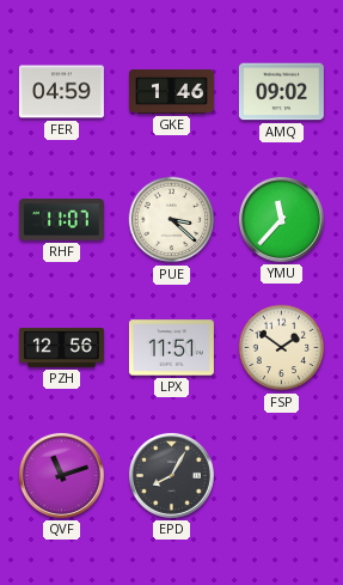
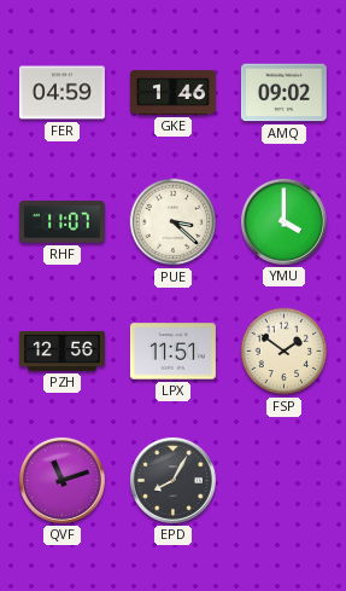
YMU: 11:37 -> 4:00 (283, 221)
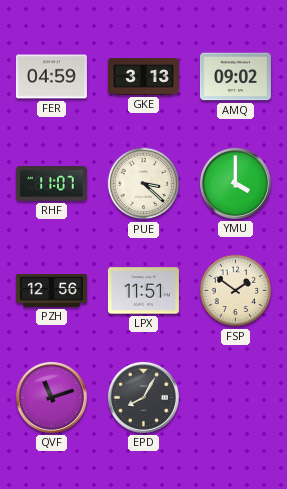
GKE: 1:46 -> 3:13 (143, 77)
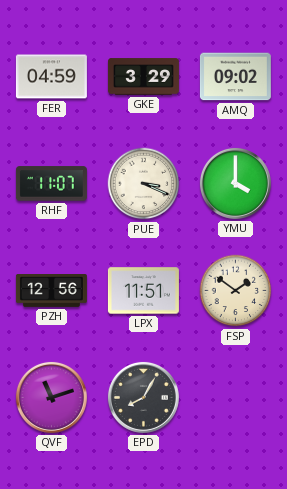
GKE: 3:13 -> 3:29 (143, 77)
PUE: 3:22 -> 3:19 (144, 184)
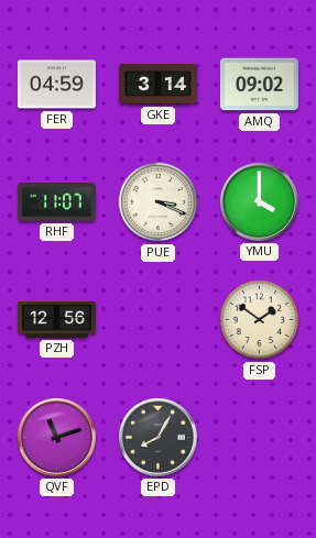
GKE: 3:29 -> 3:14 (157, 85)
LPX: 11:51 -> none (143, 291)
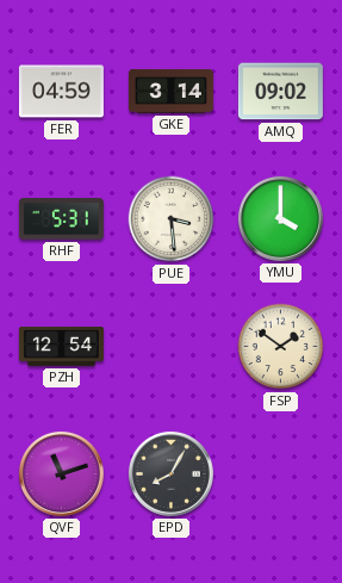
RHF: 11:07 -> 5:31 (61, 219)
PUE: 3:19 -> 3:29 (172, 219)
PZH: 12:56 -> 12:54 (61, 347)
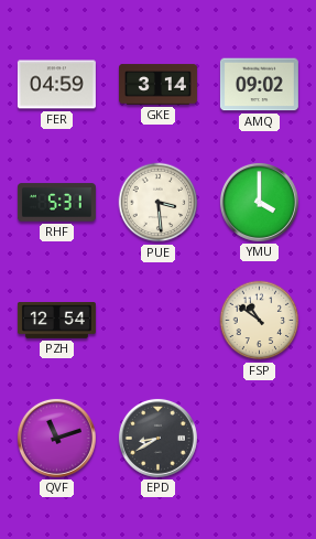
FSP: 1:51 -> 10:51 (260, 321)
EPD: 8:05 -> 8:40 (157, 438)
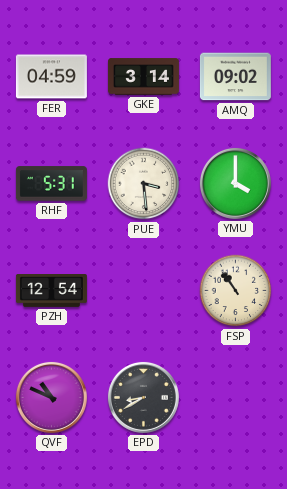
FSP: 10:51 -> 10:54 (236, 291)
QVF: 11:12 -> 10:49 (51, 397)
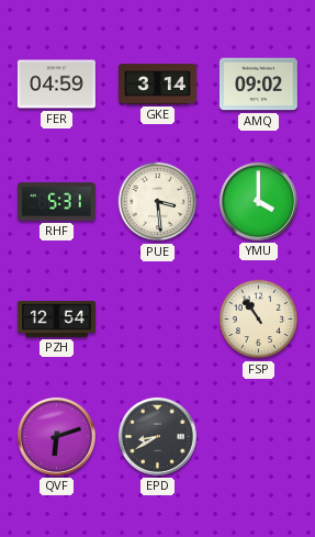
QVF: 10:49 -> 6:12 (56, 436)
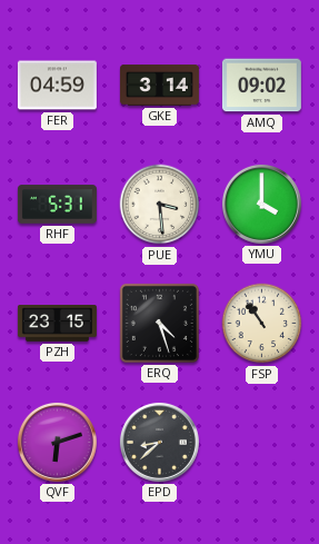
PZH: 12:54 -> 23:15 (57, 324)
ERQ: none -> 4:27 (159, 323)
EPD: 8:40 -> 8:38 (159, 442)
